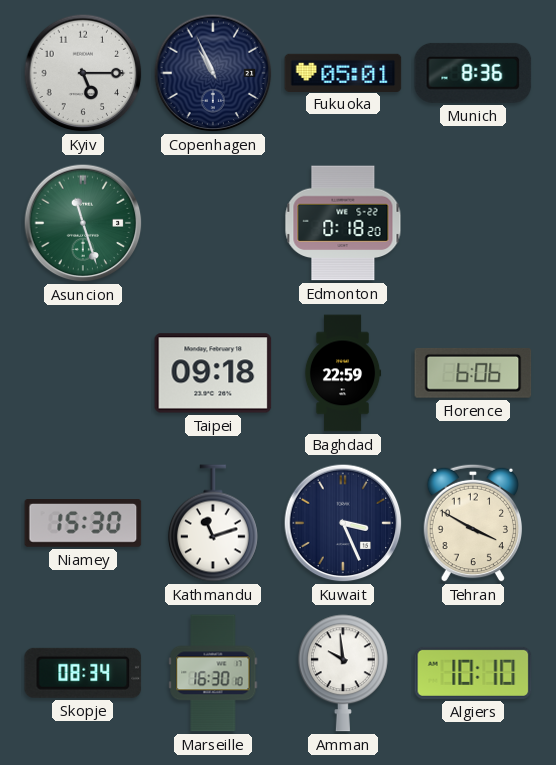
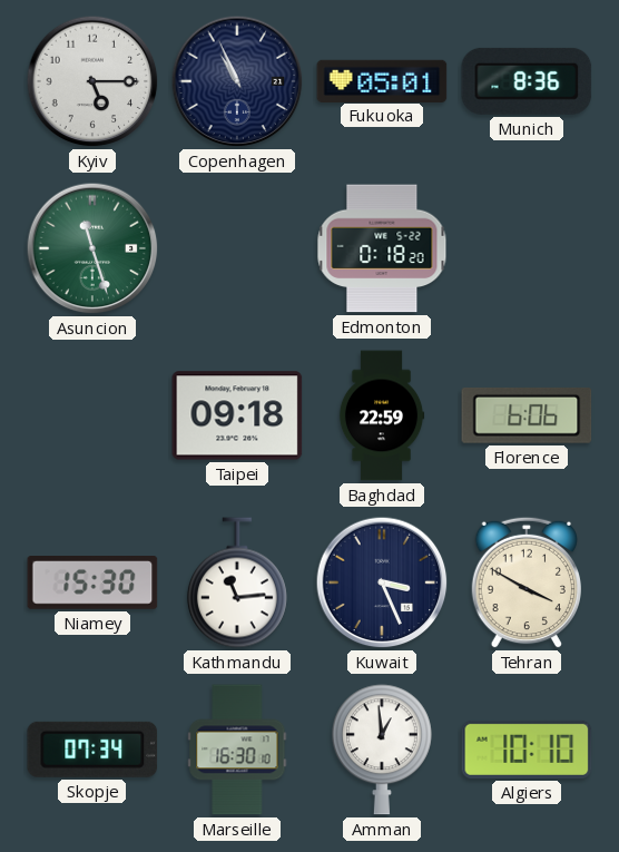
Kathmandu: 11:12 -> 11:14 (237, 582)
Skopje: 08:34 -> 07:34 (92, 750)
Amman: 9:59 -> 12:59 (382, 750)
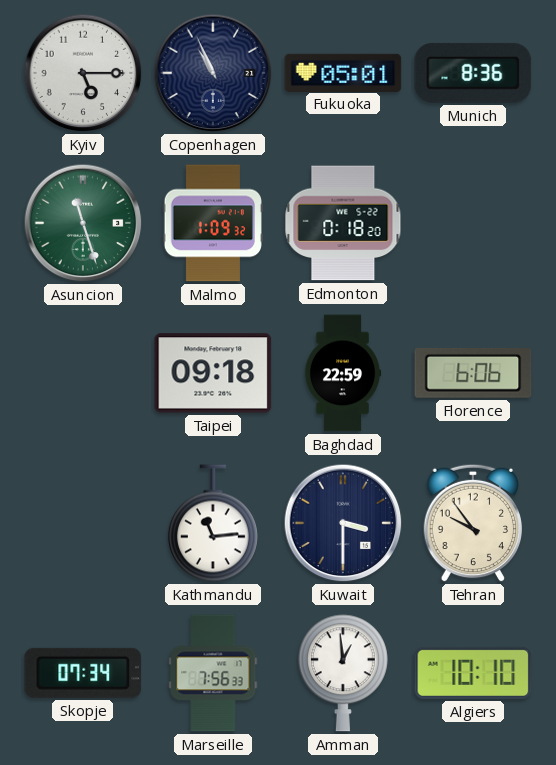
Malmo: none -> 1:09 (212, 223)
Niamey: 15:30 -> none (92, 584)
Kuwait: 3:26 -> 3:30 (343, 523)
Tehran: 3:50 -> 9:54 (472, 523)
Marseille: 16:30 -> 7:56 (213, 673)
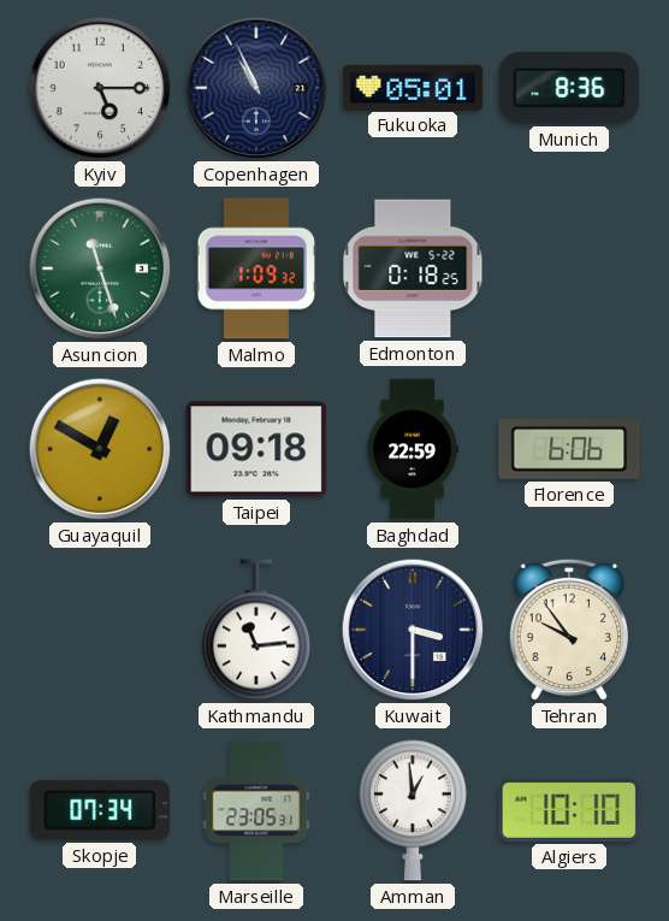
Edmonton: 0:18:20 -> 0:18:25 (413, 268)
Guayaquil: none -> 12:50 (100, 449)
Marseille: 7:56 -> 23:05 (256, 810)
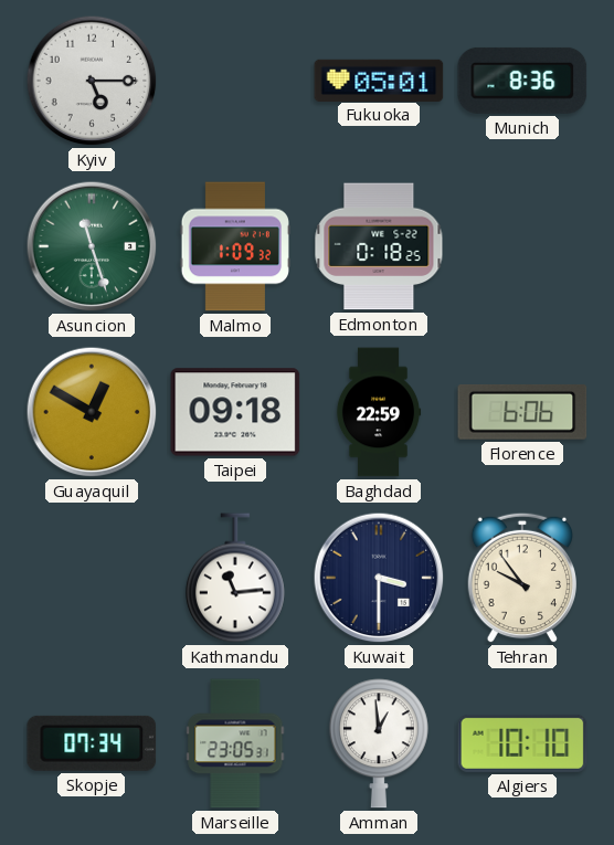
Copenhagen: 10:56 -> none (256, 88)
